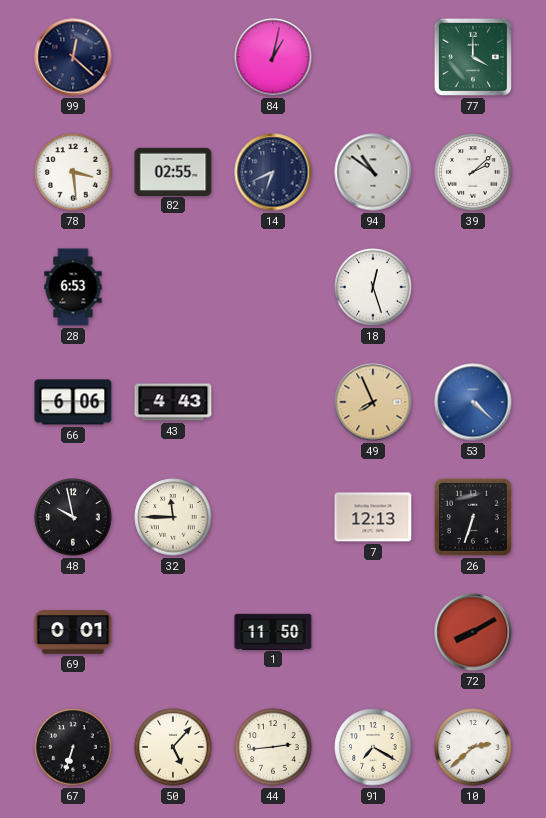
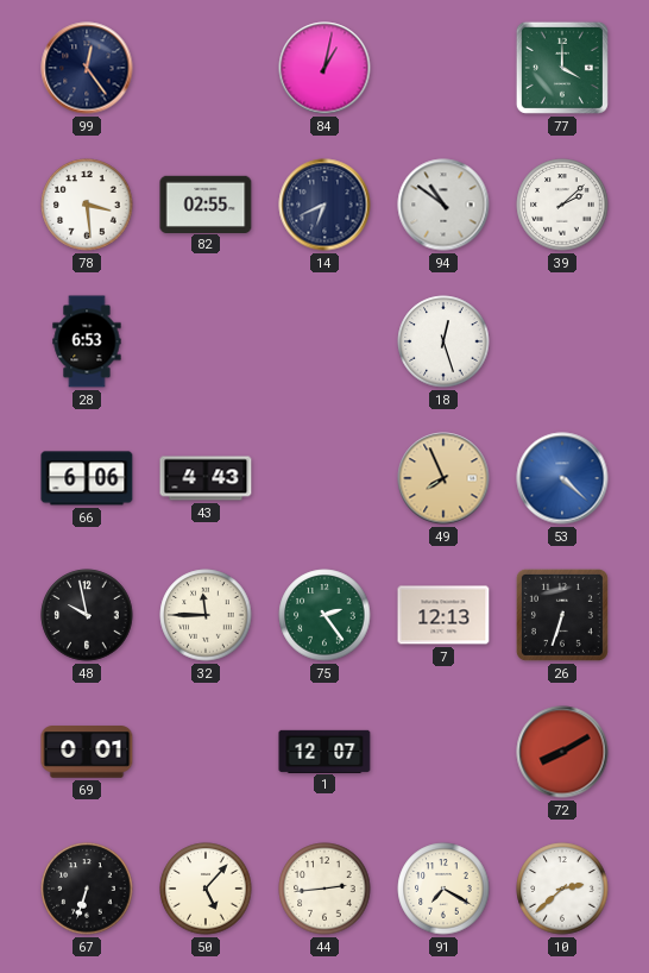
99: 12:22 -> 12:24 (87, 68)
75: none -> 2:24 (324, 615)
1: 11:50 -> 12:07 (324, 751)
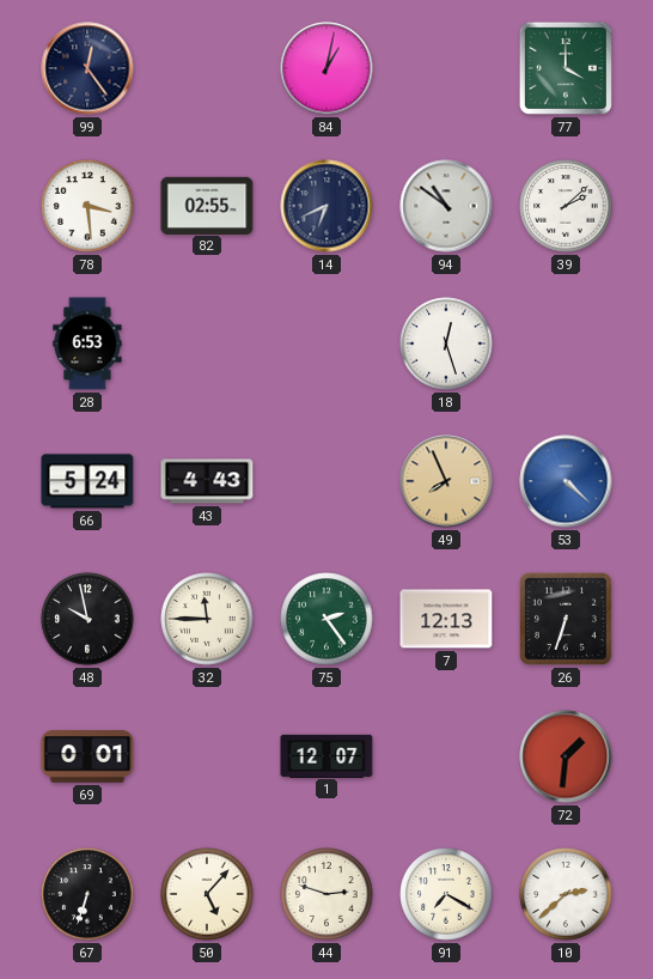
66: 6:06 -> 5:24 (87, 481)
72: 8:10 -> 1:31 (566, 756)
44: 2:44 -> 2:48 (326, 894)
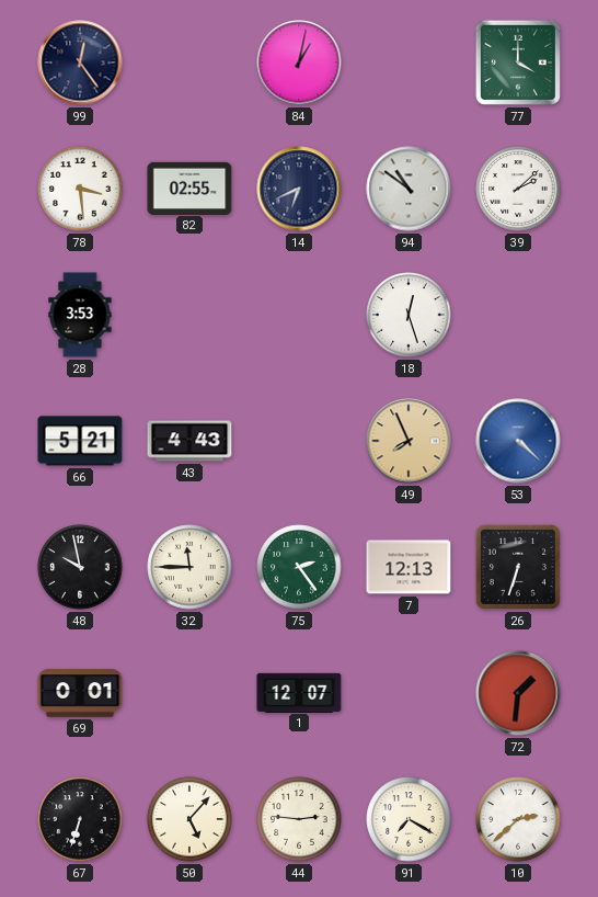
28: 6:53 -> 3:53 (80, 315)
66: 5:24 -> 5:21 (80, 441)
44: 2:48 -> 2:46 (299, 819)
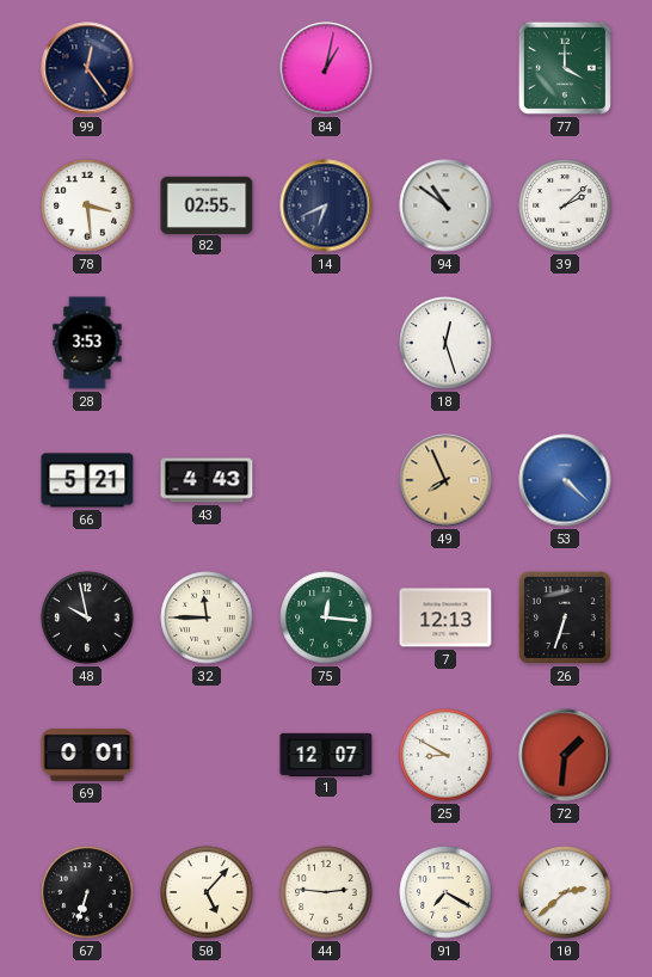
75: 2:24 -> 12:16 (326, 617)
25: none -> 8:50 (445, 755)
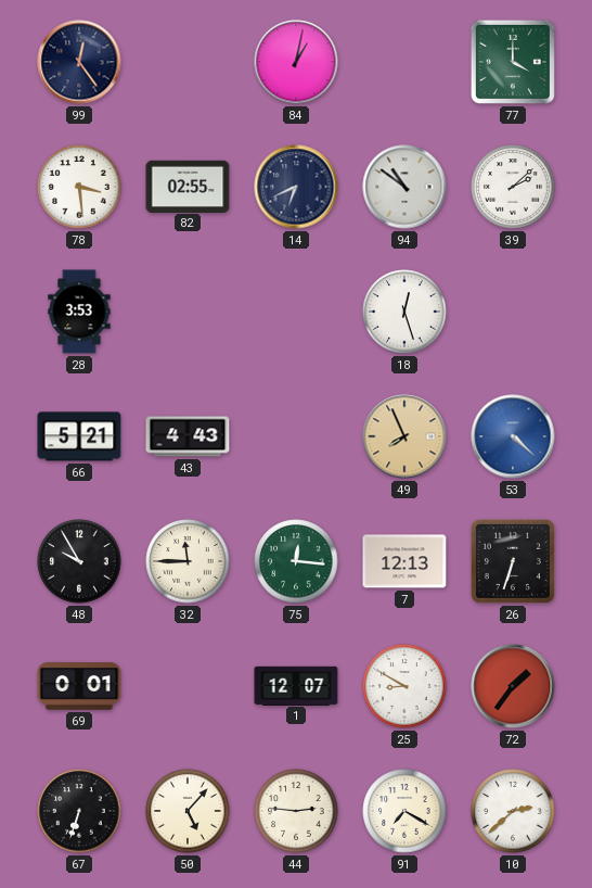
48: 9:58 -> 9:55 (79, 561)
72: 1:31 -> 1:36 (513, 686)
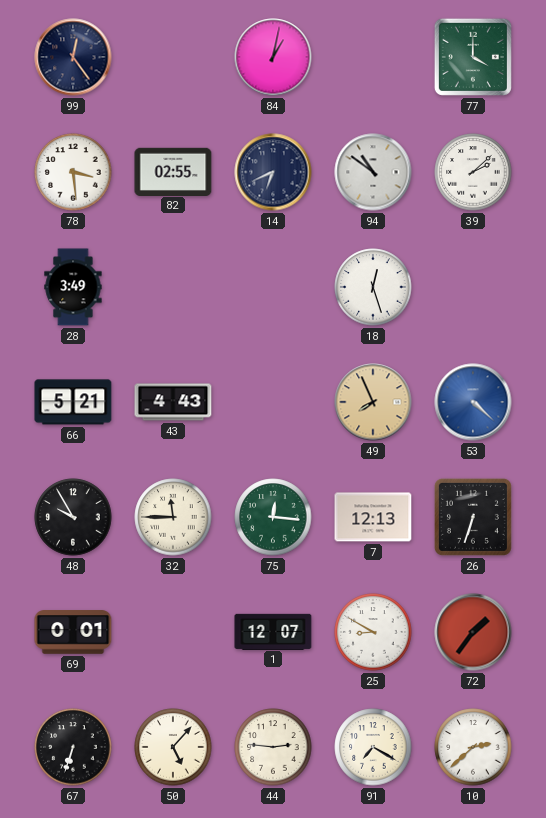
28: 3:53 -> 3:49 (73, 287)
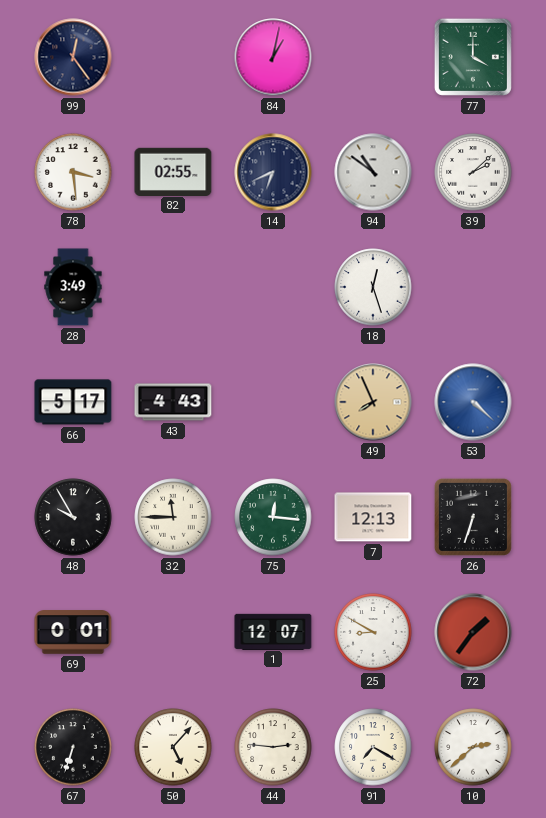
66: 5:21 -> 5:17 (73, 402)
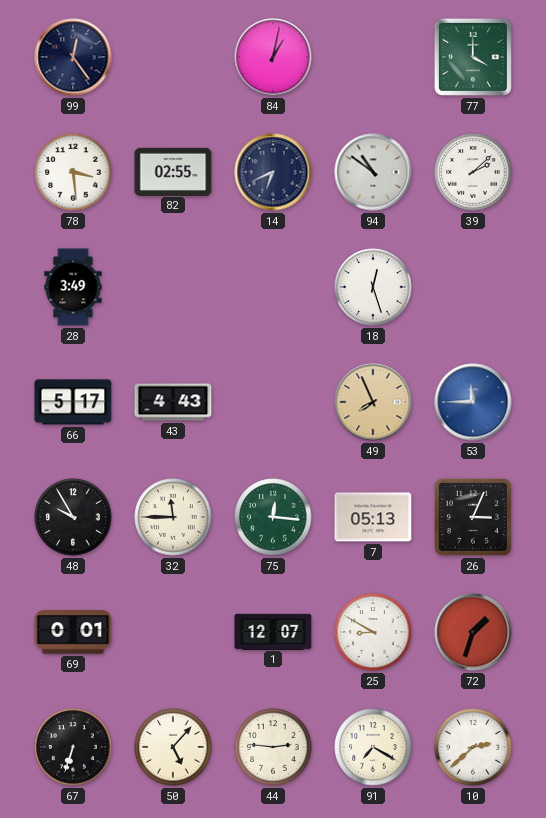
53: 4:22 -> 11:45 (473, 402)
7: 12:13 -> 05:13 (373, 517)
26: 6:33 -> 3:04 (473, 517)
72: 1:36 -> 1:33 (473, 632)
